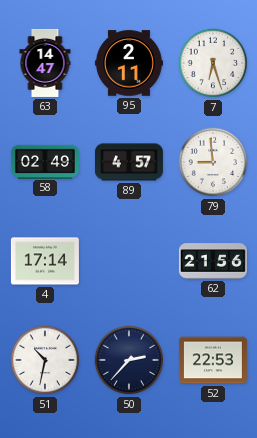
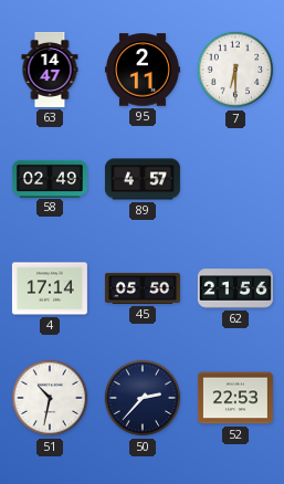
7: 6:27 -> 6:30 (235, 70)
79: 8:59 -> none (213, 162)
45: none -> 05:50 (143, 288)
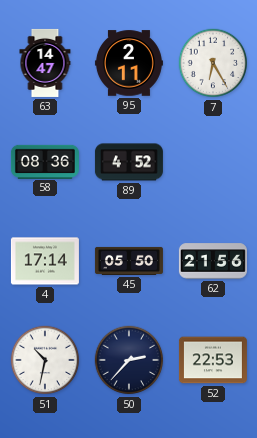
7: 6:30 -> 6:25 (213, 63)
58: 02:49 -> 08:36 (45, 161)
89: 4:57 -> 4:52 (129, 162)
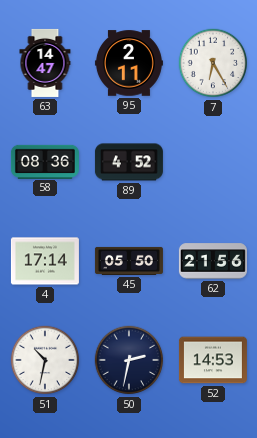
50: 2:37 -> 2:32 (129, 360)
52: 22:53 -> 14:53 (213, 360)
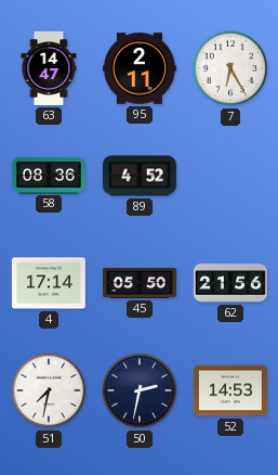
51: 10:32 -> 7:32 (49, 390)
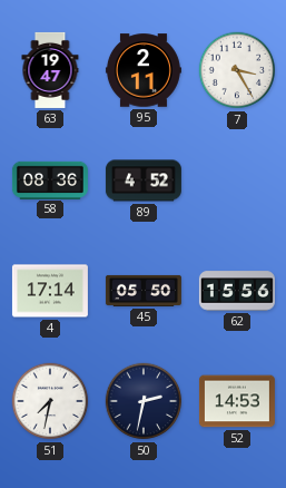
63: 14:47 -> 19:47 (50, 70)
7: 6:25 -> 3:25 (237, 70)
62: 21:56 -> 15:56 (237, 291)
